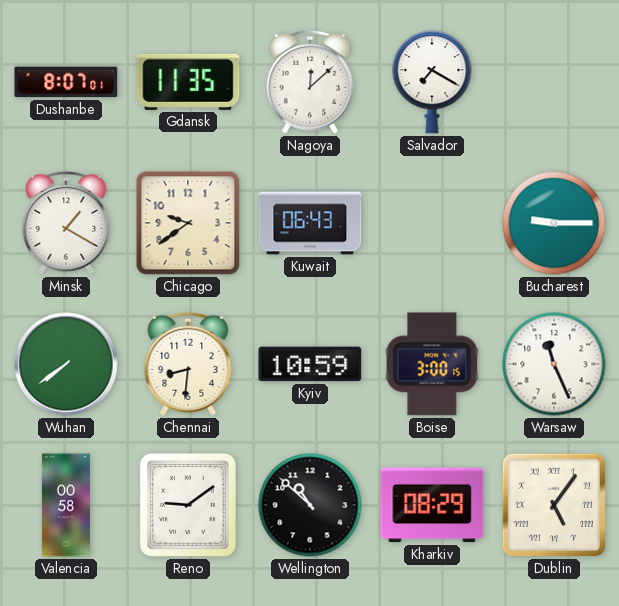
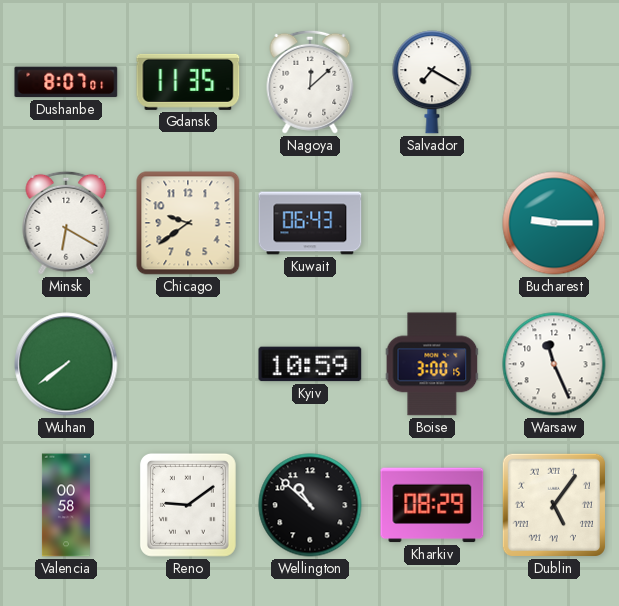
Minsk: 1:20 -> 6:20 (66, 223)
Chennai: 8:31 -> none (188, 364)
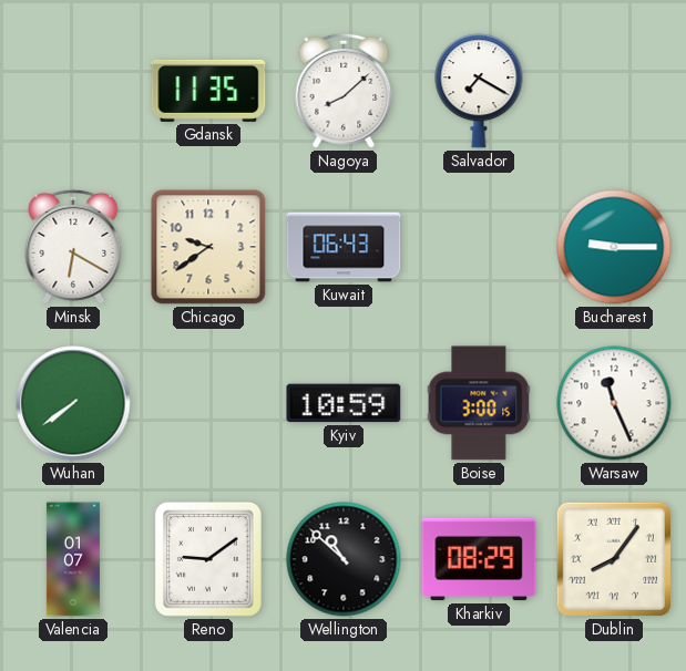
Dushanbe: 8:07 -> none (66, 82)
Nagoya: 12:08 -> 8:08 (344, 91)
Valencia: 00:58 -> 01:07 (73, 559)
Dublin: 5:06 -> 8:06 (614, 559)
